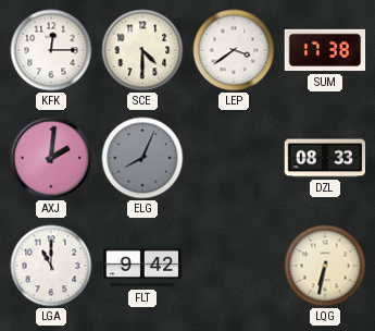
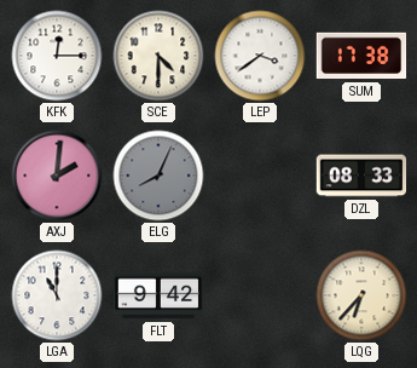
LQG: 6:32 -> 6:37 (361, 295)
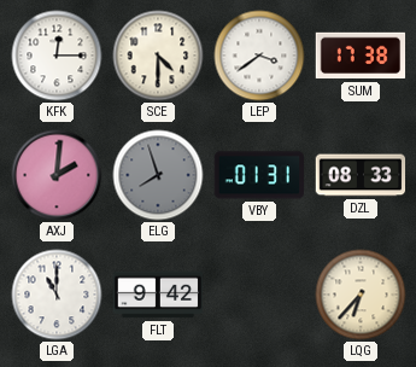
ELG: 8:04 -> 7:57 (158, 175)
VBY: none -> 01:31 (259, 175)
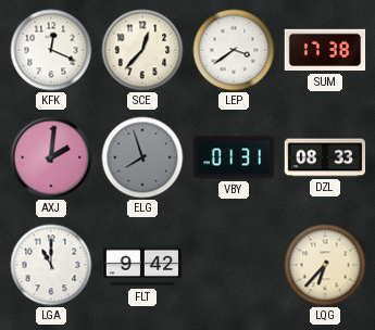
KFK: 12:15 -> 12:19 (51, 50)
SCE: 4:30 -> 12:37 (142, 50)
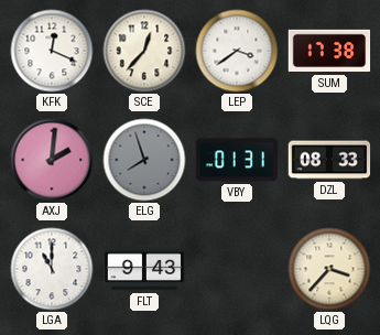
FLT: 9:42 -> 9:43 (144, 269)
LQG: 6:37 -> 3:37 (329, 269)
